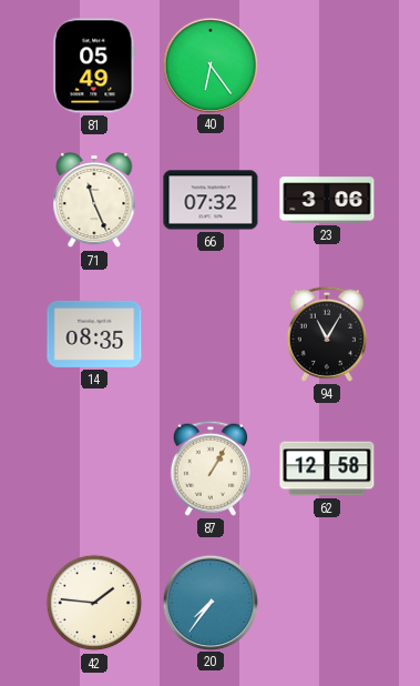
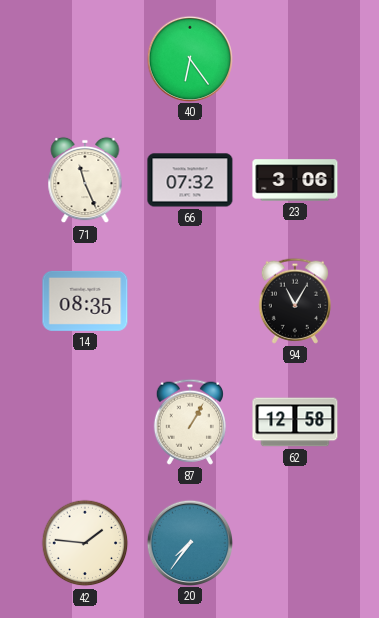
81: 05:49 -> none (94, 65)
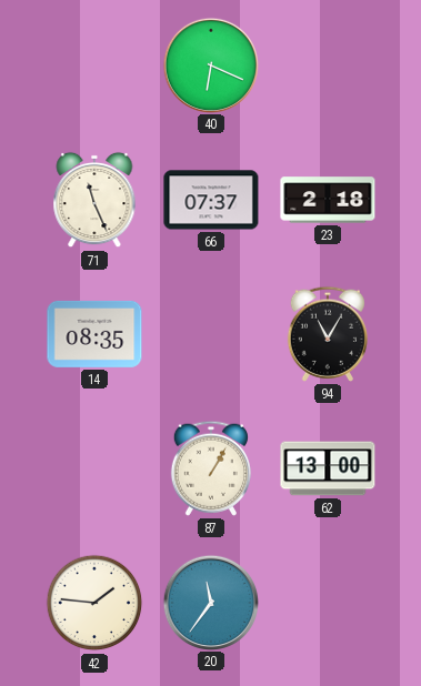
40: 6:24 -> 6:19 (210, 64)
66: 07:32 -> 07:37 (211, 200)
23: 3:06 -> 2:18 (328, 200)
62: 12:58 -> 13:00 (328, 468)
20: 7:36 -> 11:36 (210, 602)
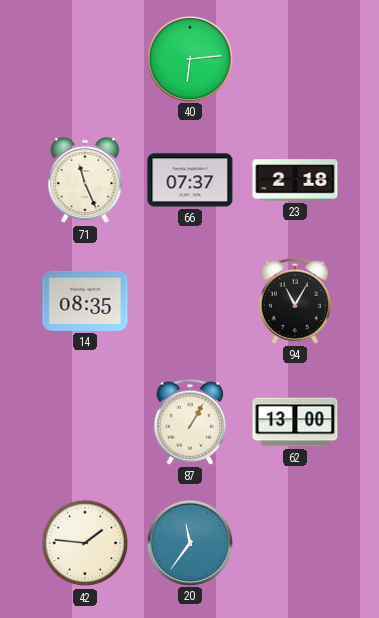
40: 6:19 -> 6:14 (189, 58)
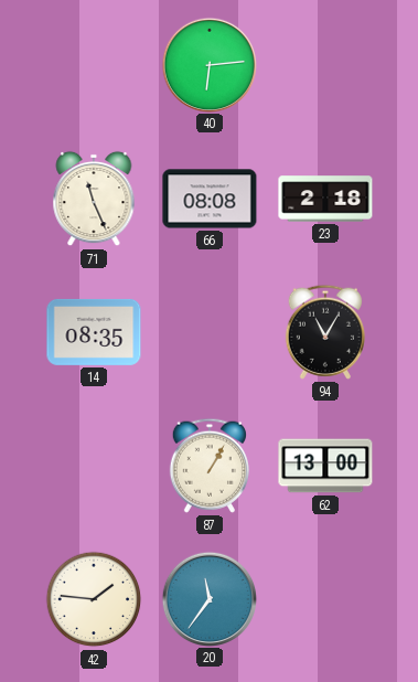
66: 07:37 -> 08:08 (210, 199)
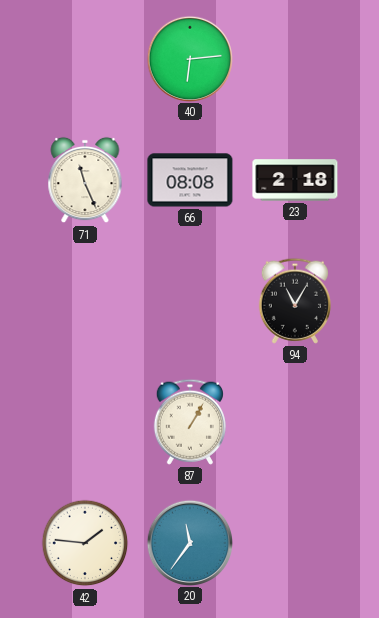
14: 08:35 -> none (94, 332)
62: 13:00 -> none (325, 466)
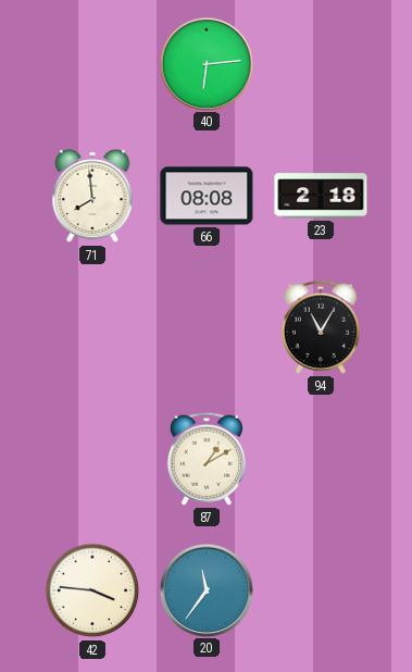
71: 11:26 -> 7:59 (92, 196)
87: 1:05 -> 1:10 (207, 459)
42: 1:46 -> 3:46 (92, 590)
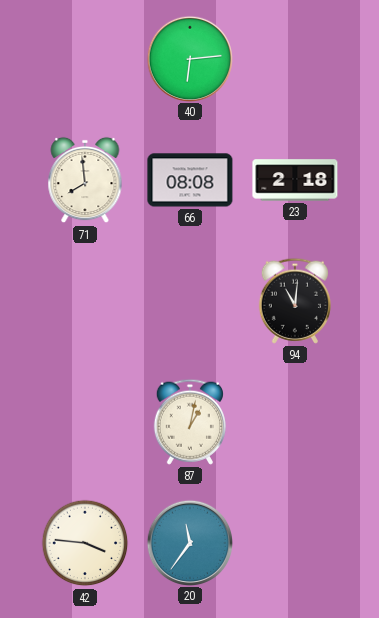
94: 11:05 -> 11:01 (295, 301)
87: 1:10 -> 1:02 (190, 422)
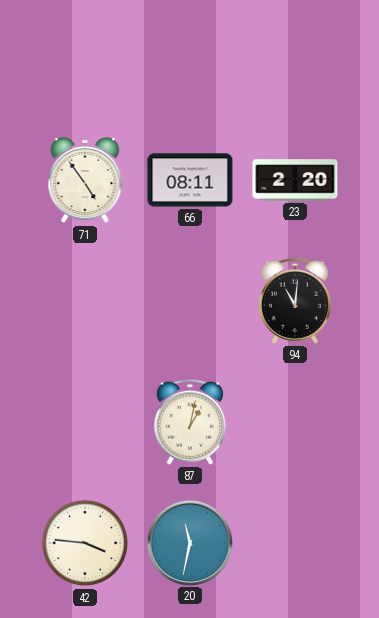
40: 6:14 -> none (189, 58)
71: 7:59 -> 4:54 (85, 180)
66: 08:08 -> 08:11 (190, 180)
23: 2:18 -> 2:20 (295, 180)
20: 11:36 -> 11:32 (189, 542)
